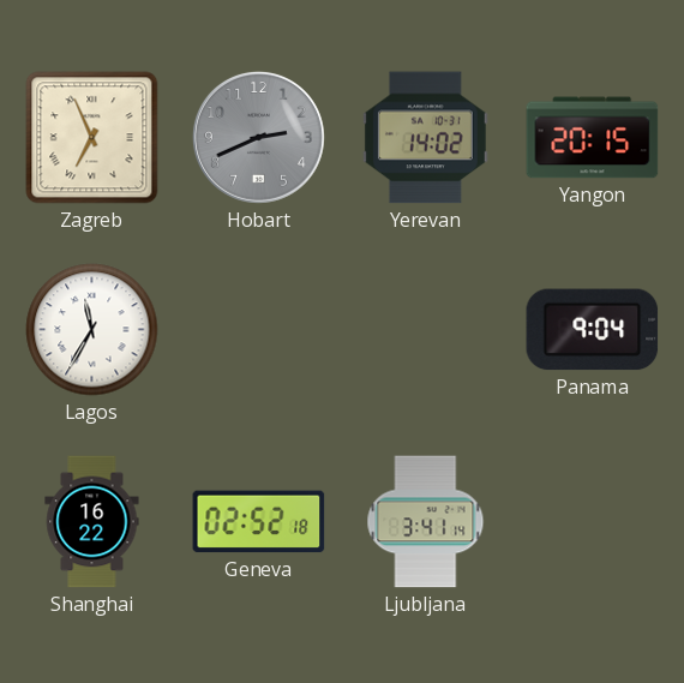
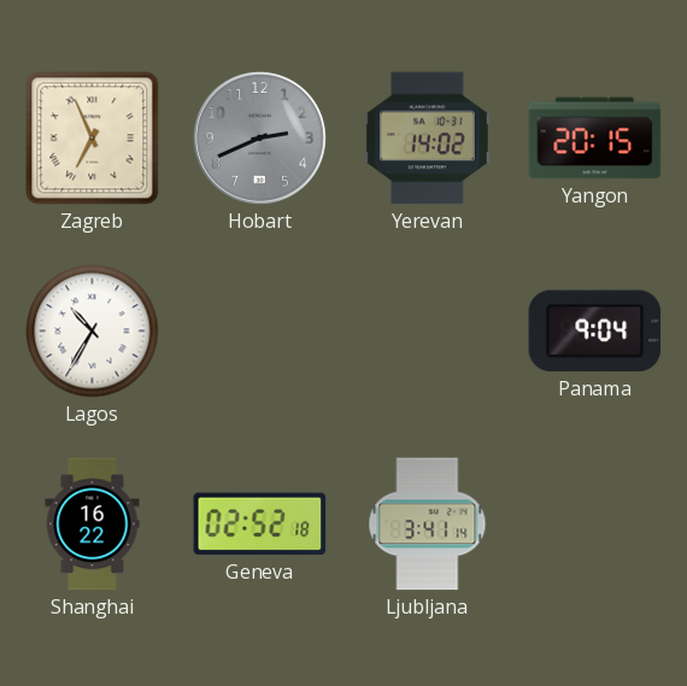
Lagos: 11:35 -> 10:35 (93, 332)
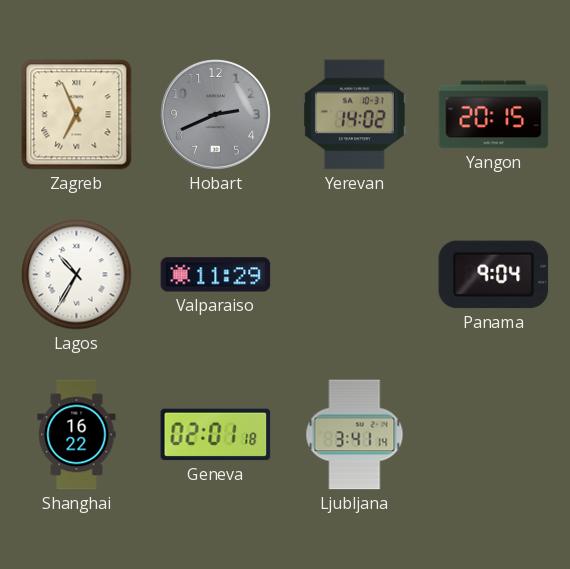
Valparaiso: none -> 11:29 (216, 275)
Geneva: 02:52 -> 02:01 (216, 435)
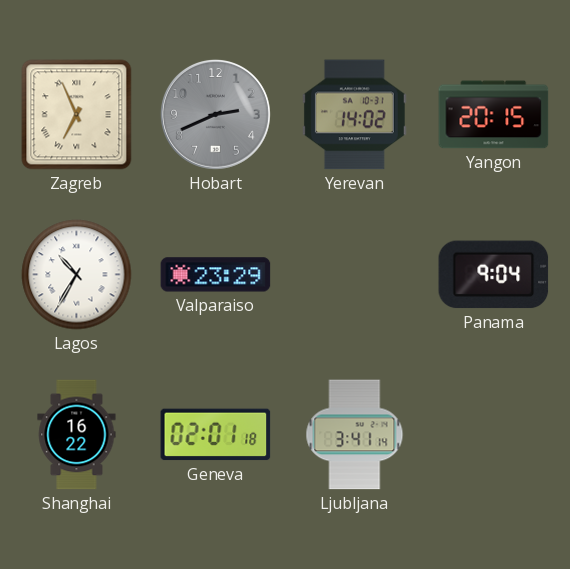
Valparaiso: 11:29 -> 23:29 (216, 275)
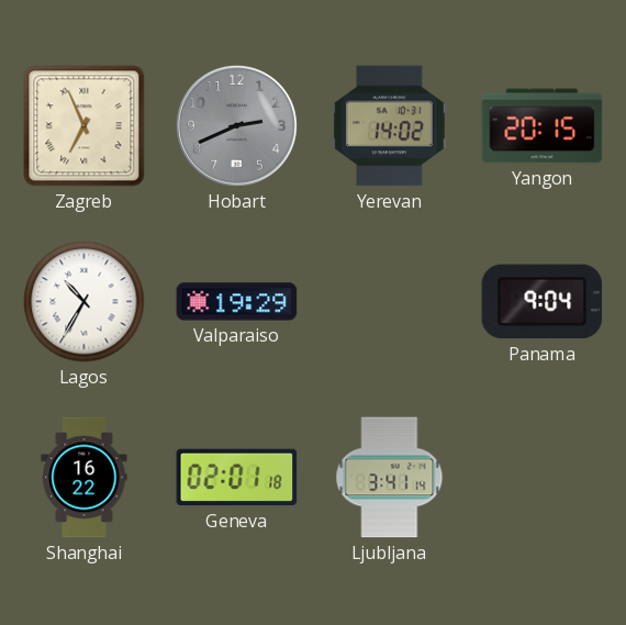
Valparaiso: 23:29 -> 19:29 (237, 302)
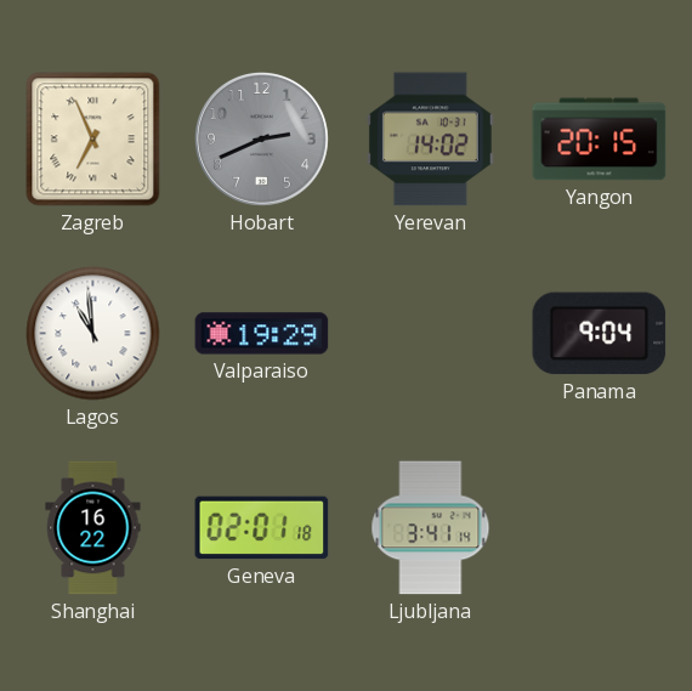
Lagos: 10:35 -> 10:59 (93, 334)
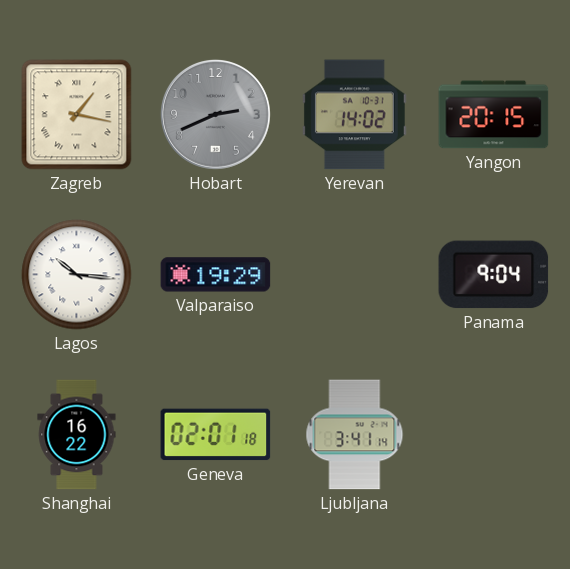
Zagreb: 6:56 -> 1:17 (77, 115)
Lagos: 10:59 -> 10:16 (77, 275)
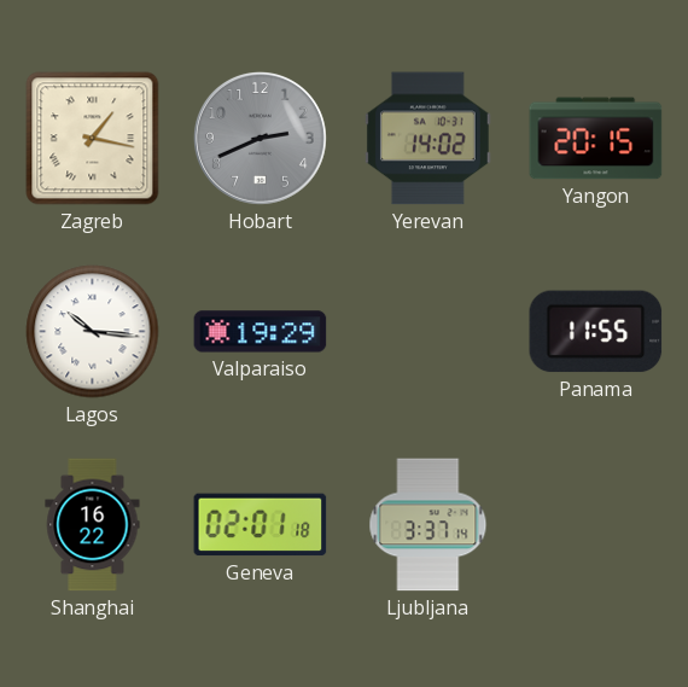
Panama: 9:04 -> 11:55 (596, 332)
Ljubljana: 3:41 -> 3:37 (428, 525)
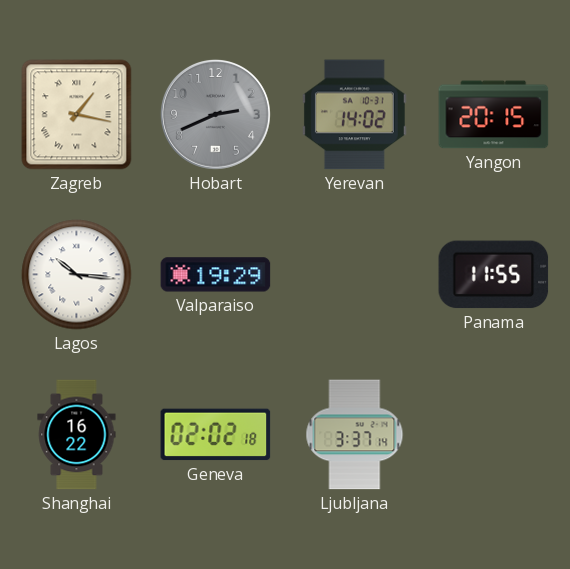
Geneva: 02:01 -> 02:02 (216, 435)
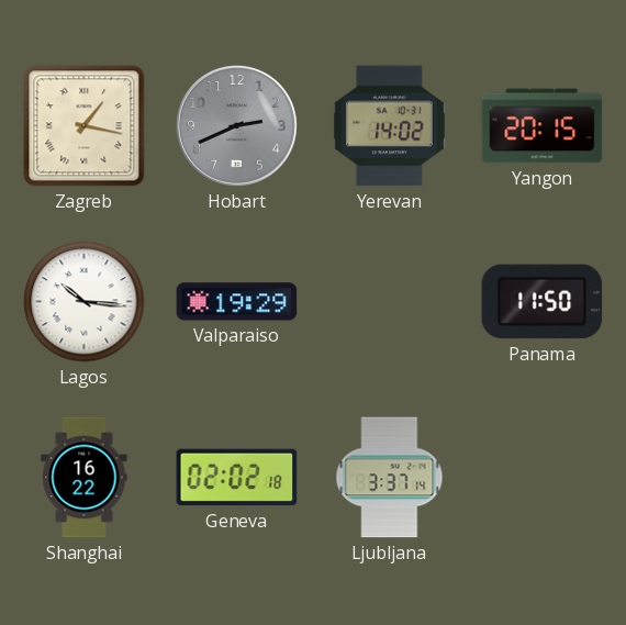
Panama: 11:55 -> 11:50 (543, 302)
